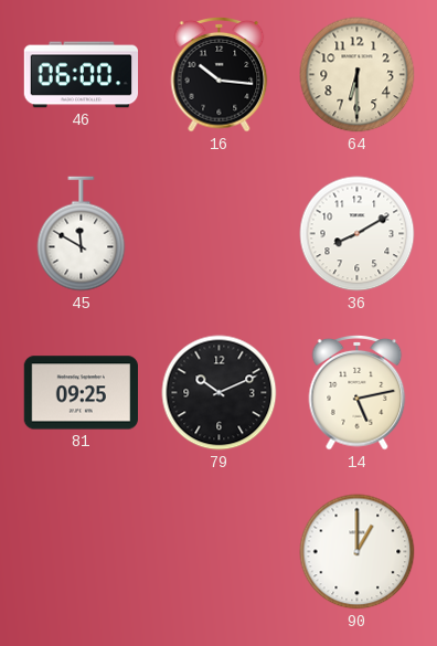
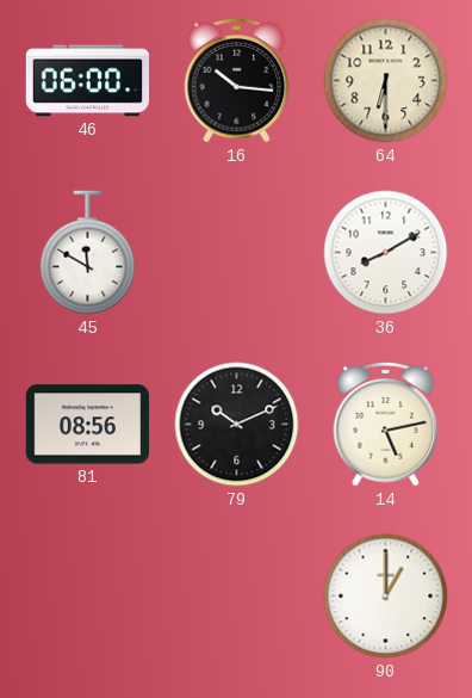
81: 09:25 -> 08:56 (87, 425)
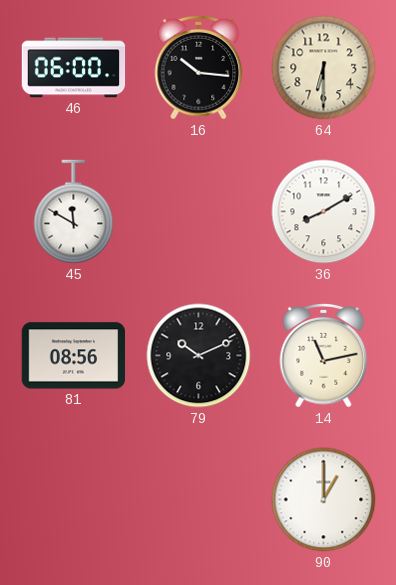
14: 5:13 -> 11:13 (324, 356)
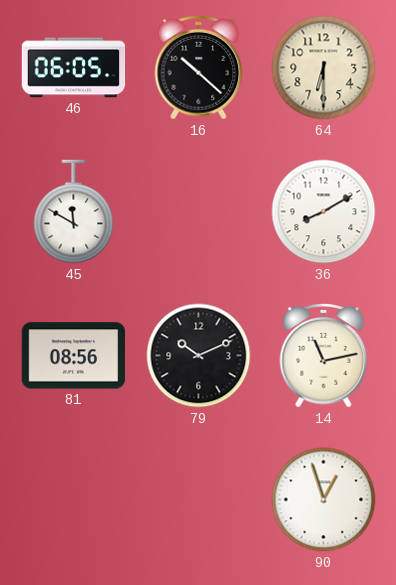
46: 06:00 -> 06:05 (74, 68)
16: 10:16 -> 10:22 (199, 68)
90: 1:00 -> 12:57 (324, 500)
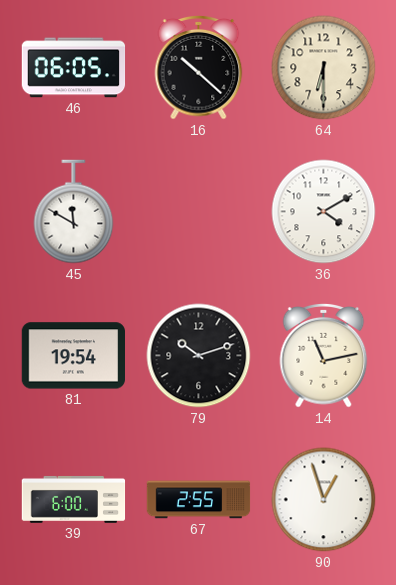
36: 8:10 -> 4:10 (324, 212)
81: 08:56 -> 19:54 (73, 356)
79: 10:11 -> 10:12 (199, 356)
39: none -> 6:00 (74, 499)
67: none -> 2:55 (199, 500)
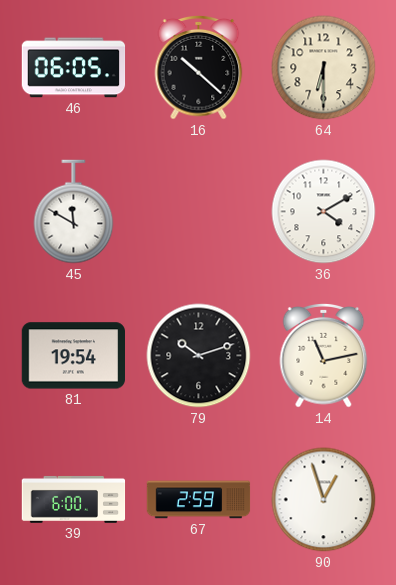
67: 2:55 -> 2:59 (199, 500)
